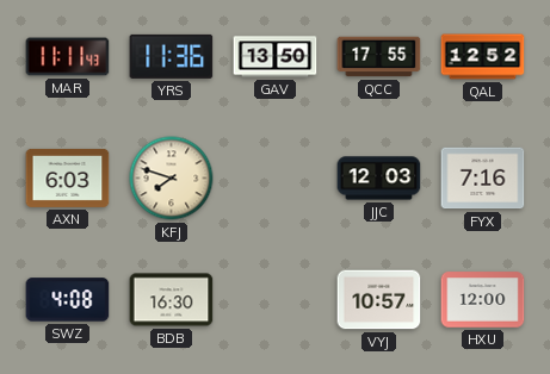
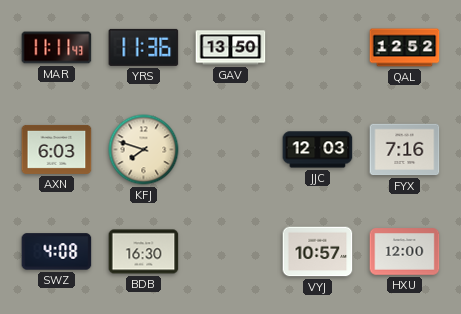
QCC: 17:55 -> none (379, 57)
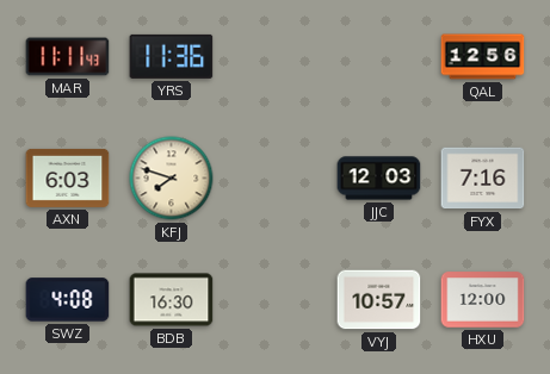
GAV: 13:50 -> none (231, 48)
QAL: 12:52 -> 12:56 (483, 57)
